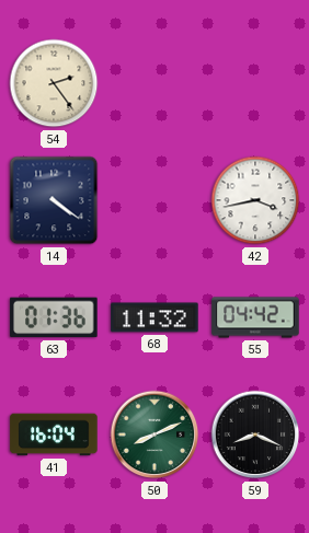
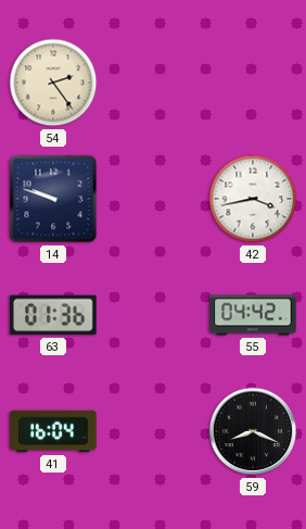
14: 4:21 -> 9:48 (53, 199)
68: 11:32 -> none (154, 317)
50: 8:11 -> none (154, 434)
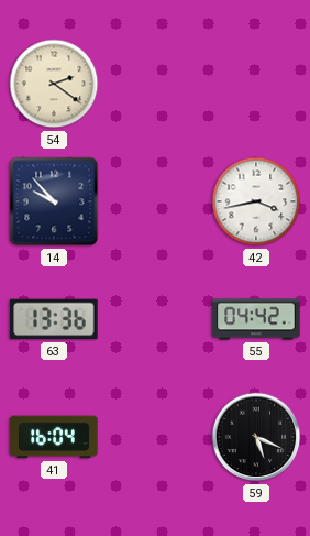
54: 2:24 -> 2:21 (54, 84)
14: 9:48 -> 9:53 (54, 201)
63: 01:36 -> 13:36 (54, 319)
59: 8:19 -> 5:19 (256, 437)
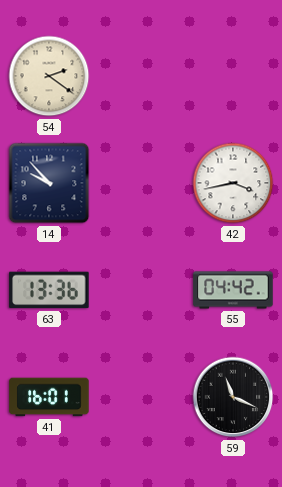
41: 16:04 -> 16:01 (49, 397)
59: 5:19 -> 11:19 (233, 397)
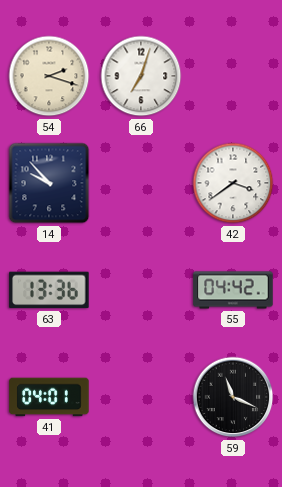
54: 2:21 -> 2:18 (49, 76)
66: none -> 7:03 (141, 76)
42: 3:43 -> 3:39 (233, 183)
41: 16:01 -> 04:01 (49, 397)
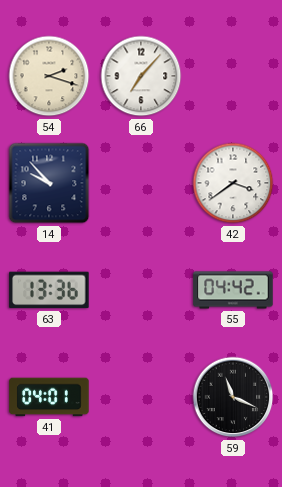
66: 7:03 -> 7:07 (141, 76)
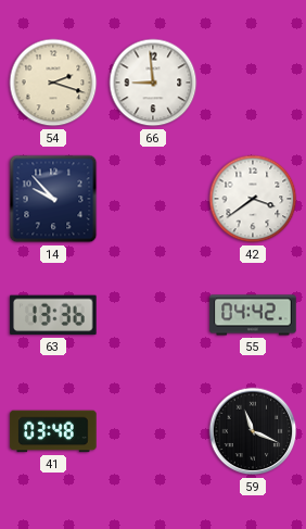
66: 7:07 -> 8:59 (153, 83)
41: 04:01 -> 03:48 (53, 431)
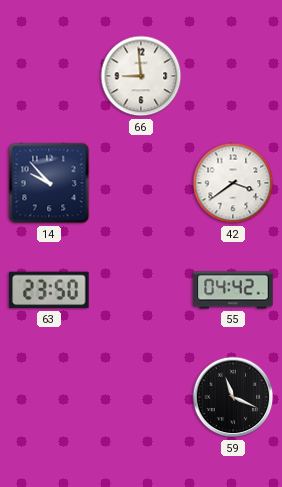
54: 2:18 -> none (53, 83)
63: 13:36 -> 23:50 (49, 290)
41: 03:48 -> none (53, 431)
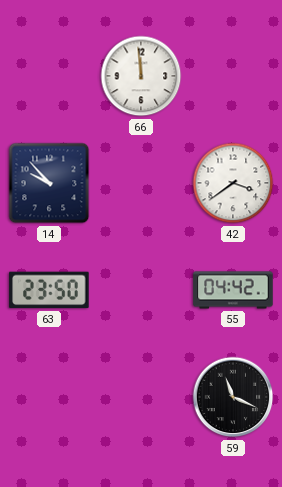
66: 8:59 -> 11:59 (141, 76)
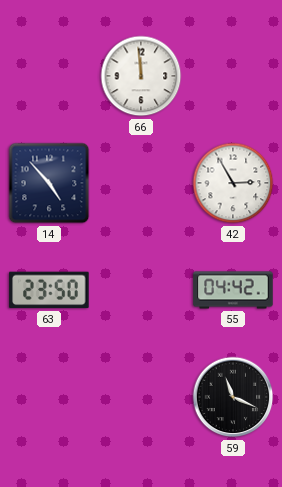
14: 9:53 -> 4:53 (49, 183)
42: 3:39 -> 2:55 (233, 183)
